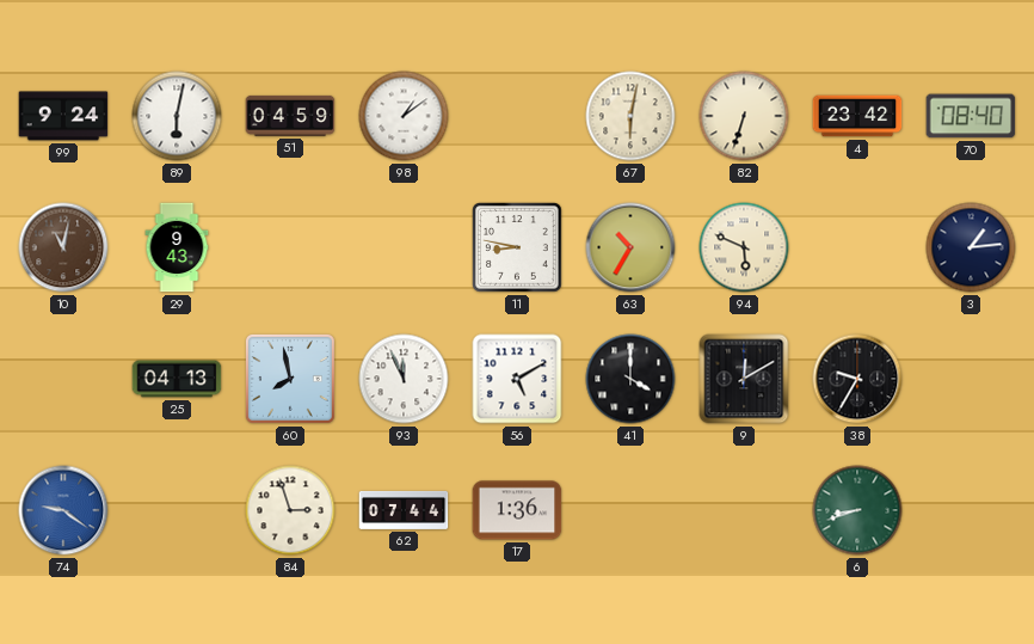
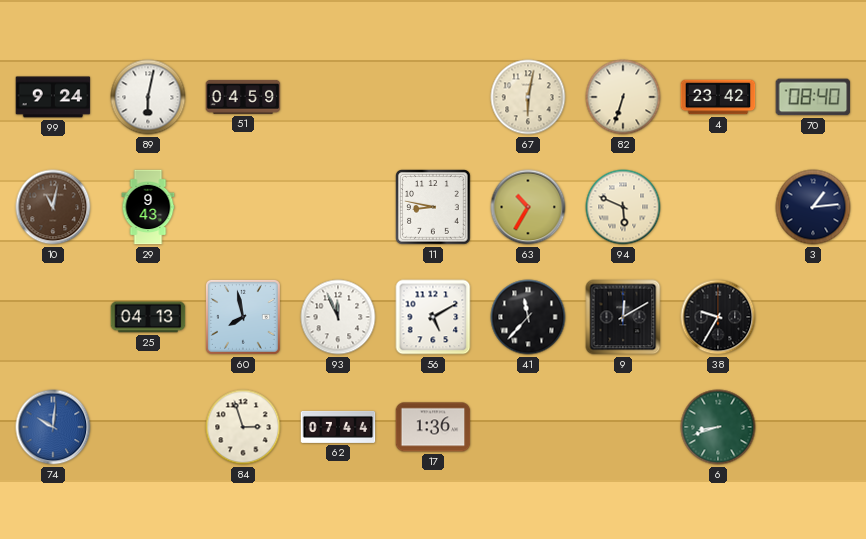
98: 1:09 -> none (404, 116)
41: 4:00 -> 11:37 (528, 317)
74: 9:21 -> 10:01 (53, 427)
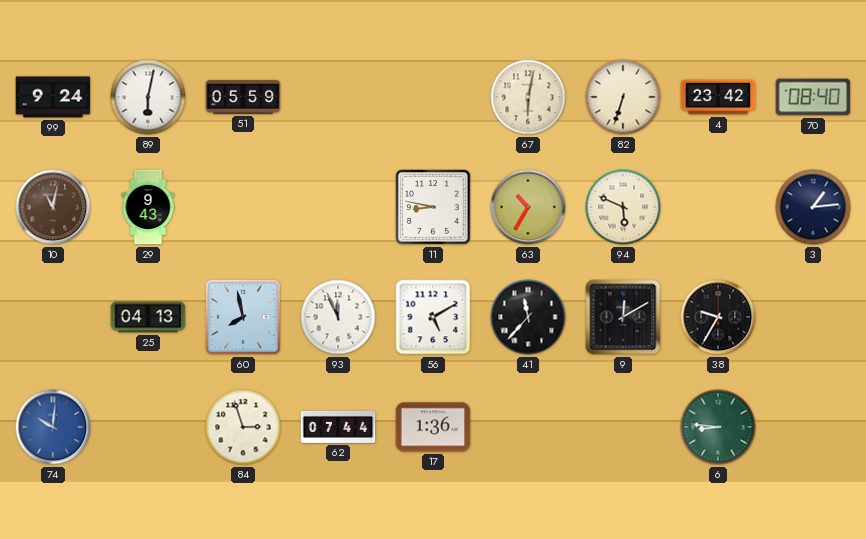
51: 04:59 -> 05:59 (243, 97)
6: 8:42 -> 8:46 (718, 427)
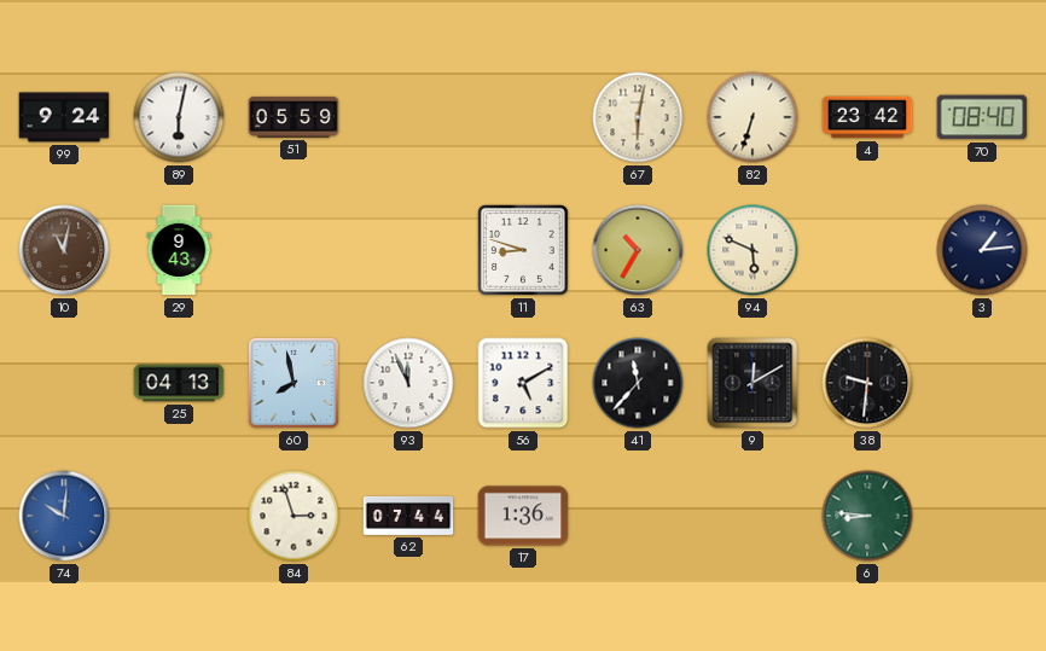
11: 8:47 -> 8:48 (523, 250)
38: 9:35 -> 9:31 (867, 383)
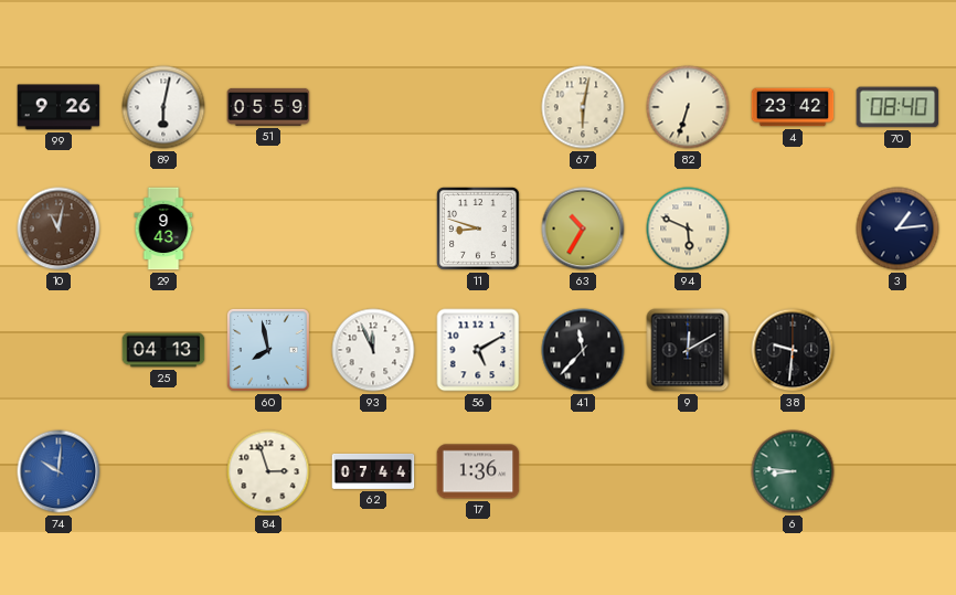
99: 9:24 -> 9:26 (59, 107)
